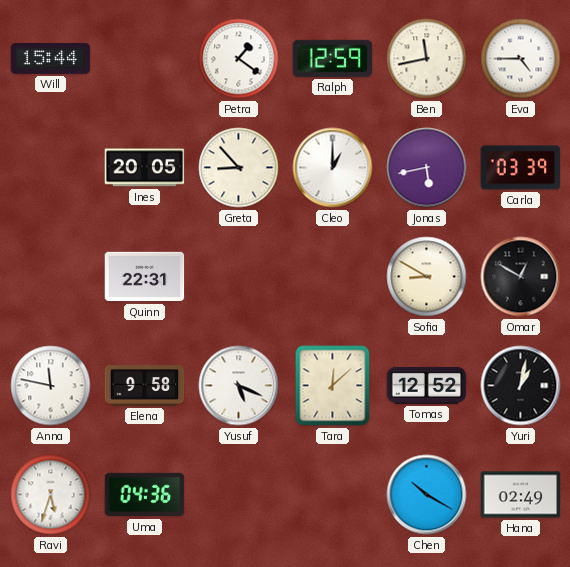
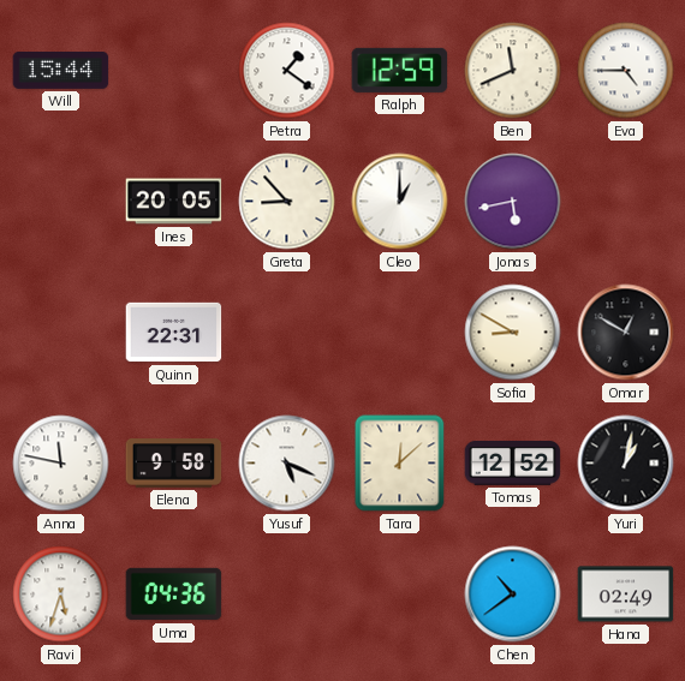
Ben: 11:43 -> 11:41 (513, 71)
Carla: 03:39 -> none (521, 168)
Chen: 10:20 -> 10:39 (513, 595)
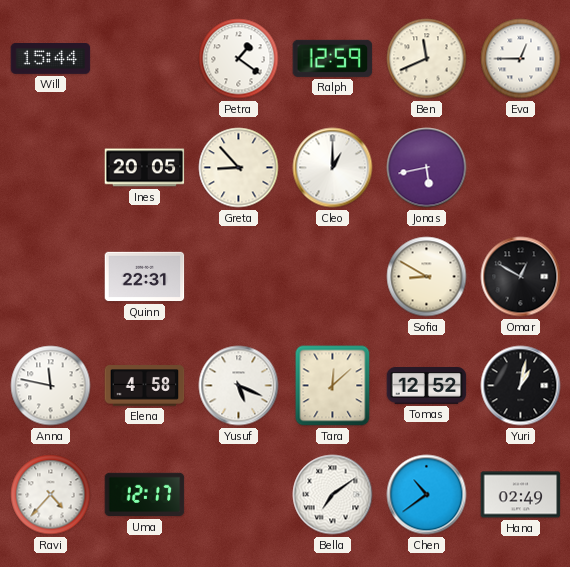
Eva: 4:45 -> 12:45 (521, 59)
Elena: 9:58 -> 4:58 (145, 386)
Ravi: 5:33 -> 4:37 (51, 495)
Uma: 04:36 -> 12:17 (145, 495)
Bella: none -> 7:09 (333, 495)
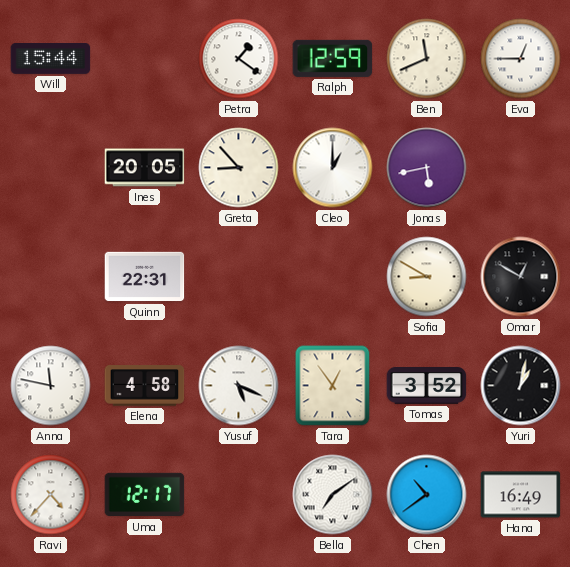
Tara: 12:08 -> 12:54 (333, 386)
Tomas: 12:52 -> 3:52 (427, 386)
Hana: 02:49 -> 16:49 (521, 495)
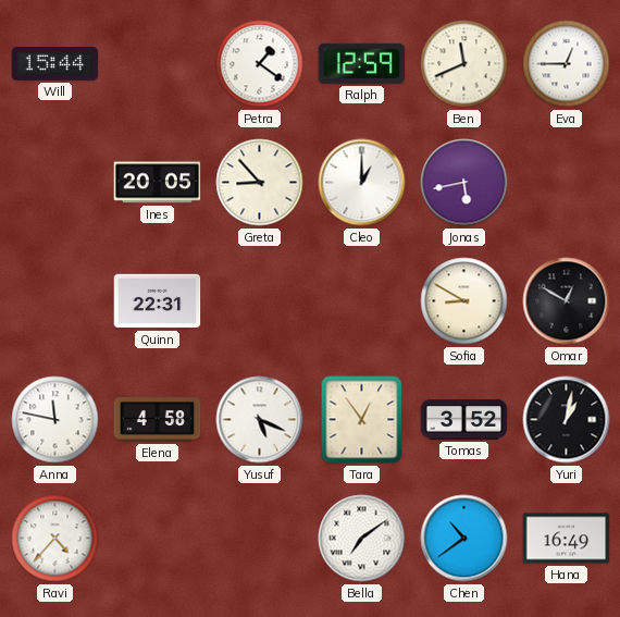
Uma: 12:17 -> none (145, 495)
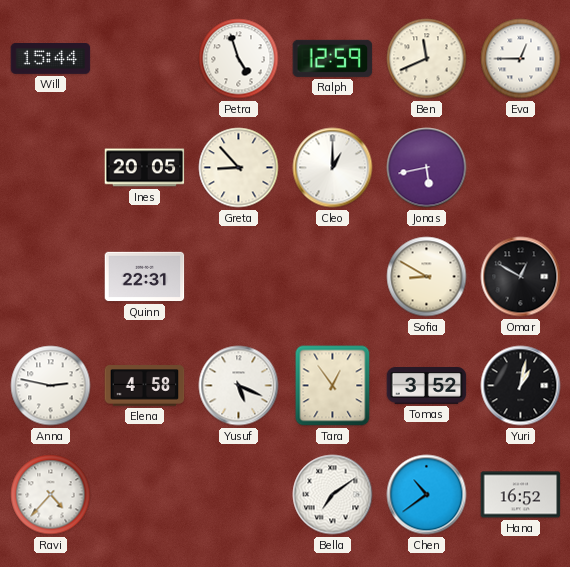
Petra: 1:21 -> 4:57 (239, 59)
Anna: 11:47 -> 2:47 (51, 386)
Hana: 16:49 -> 16:52 (521, 495)
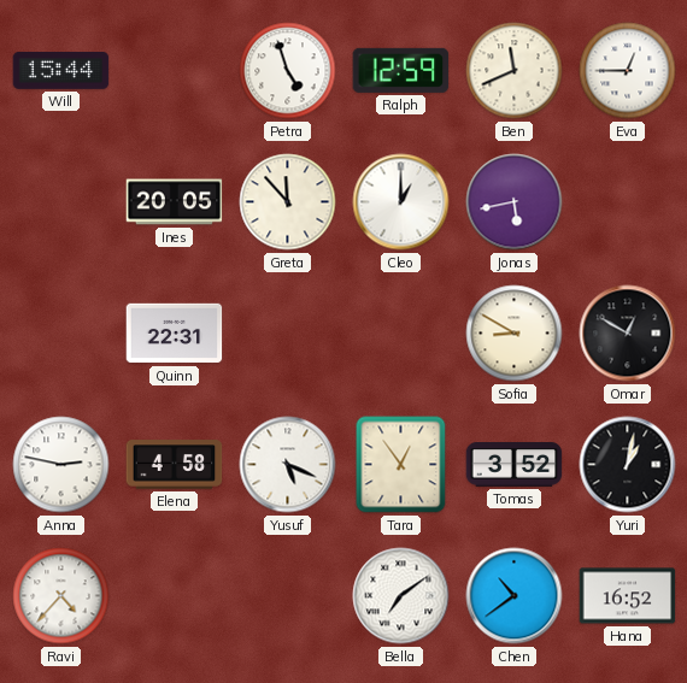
Greta: 8:53 -> 11:53 (288, 202)
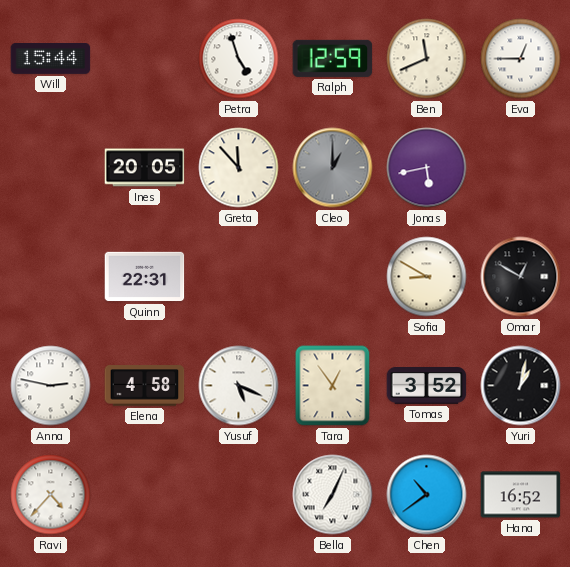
Cleo dial: white -> grey (333, 168)
Bella: 7:09 -> 7:04 (333, 495)
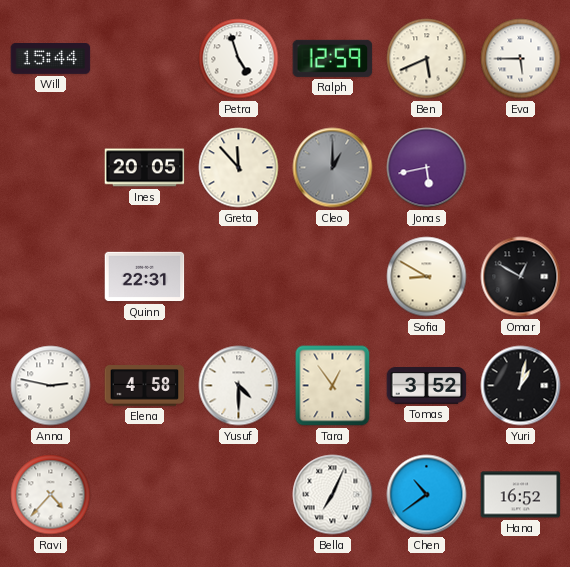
Ben: 11:41 -> 5:41 (427, 59)
Eva: 12:45 -> 5:45 (521, 59)
Yusuf: 5:19 -> 4:30 (239, 386)
